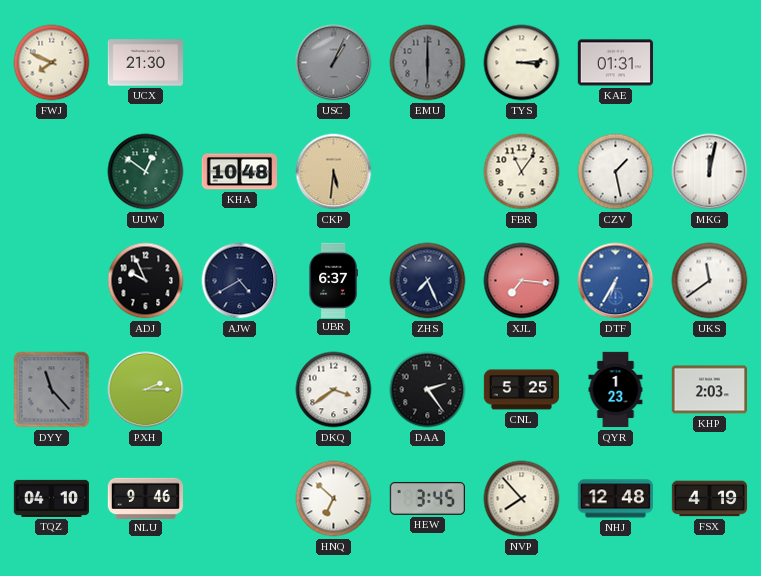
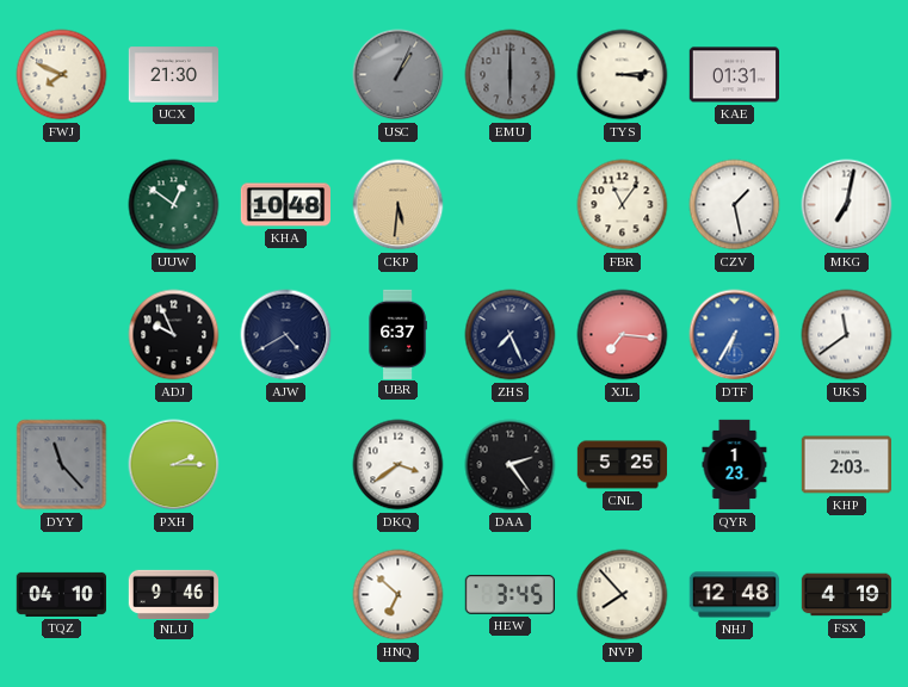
MKG: 12:02 -> 7:02 (847, 205)
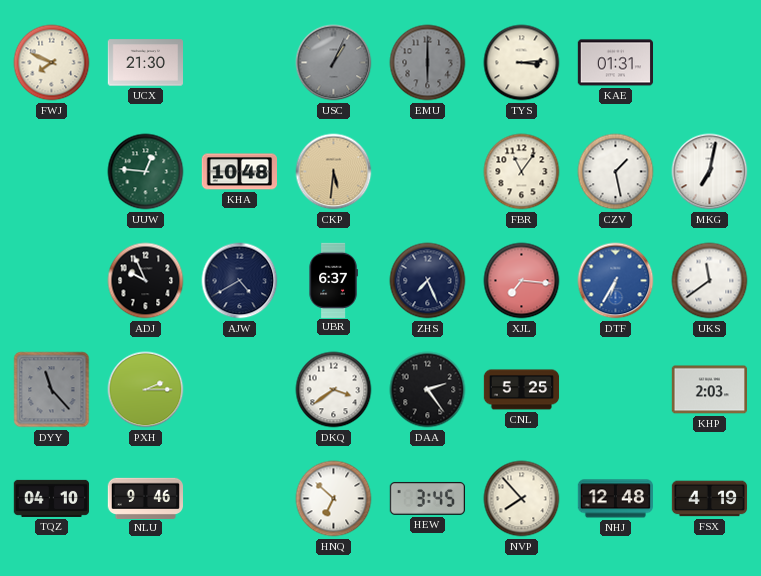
UUW: 12:51 -> 12:46 (146, 172)
QYR: 1:23 -> none (735, 465)
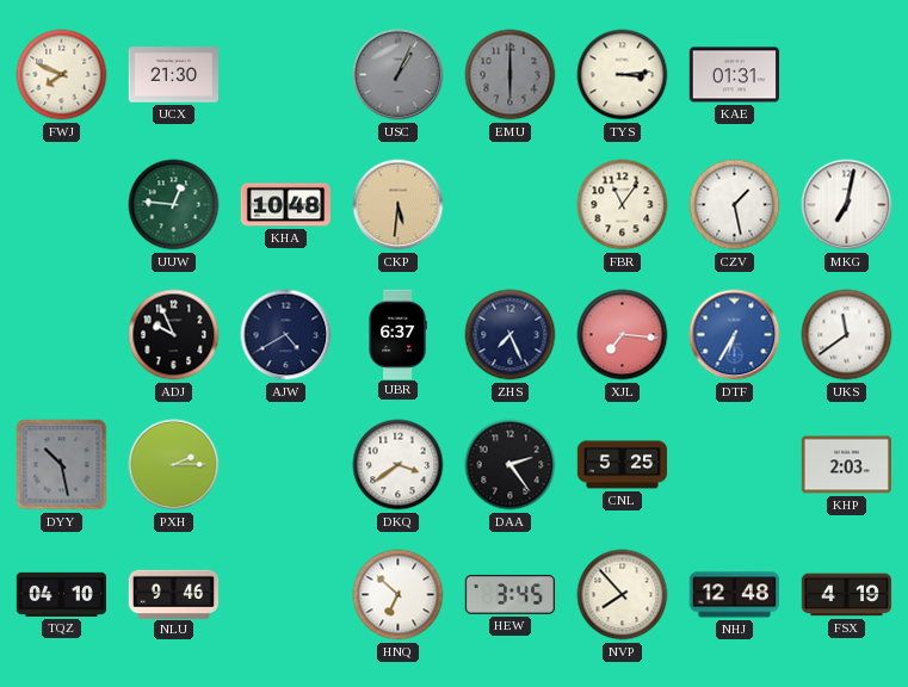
DYY: 11:23 -> 10:28 (62, 465)
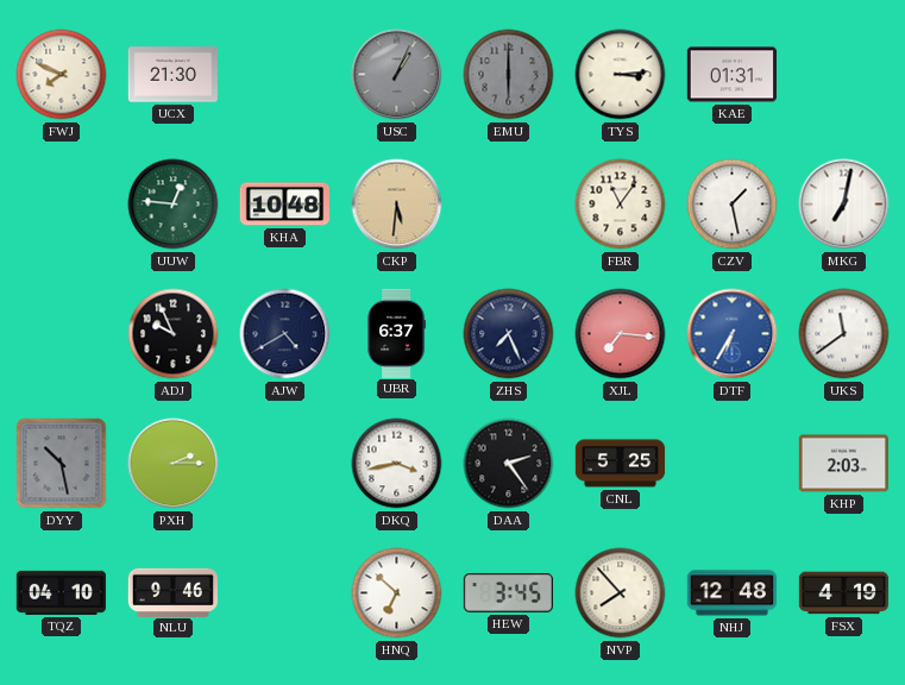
DKQ: 3:39 -> 3:43 (397, 464)
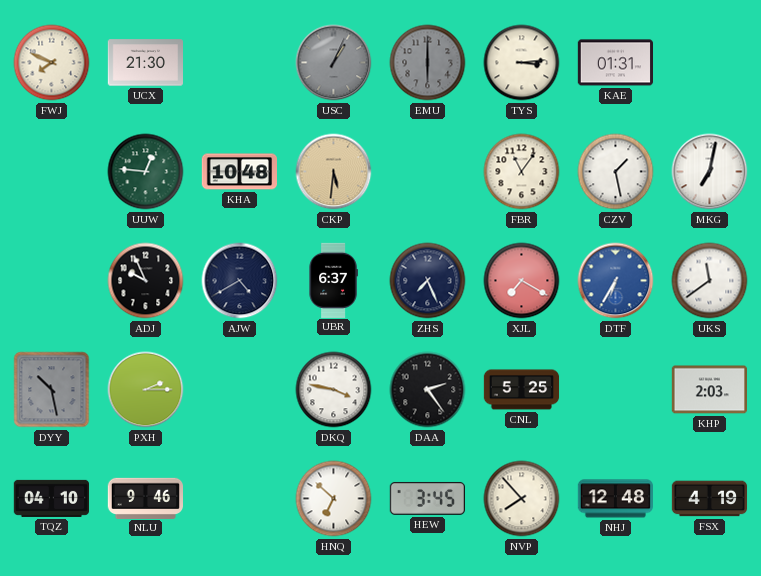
XJL: 7:16 -> 7:20 (522, 281)
DKQ: 3:43 -> 3:47 (334, 390)
